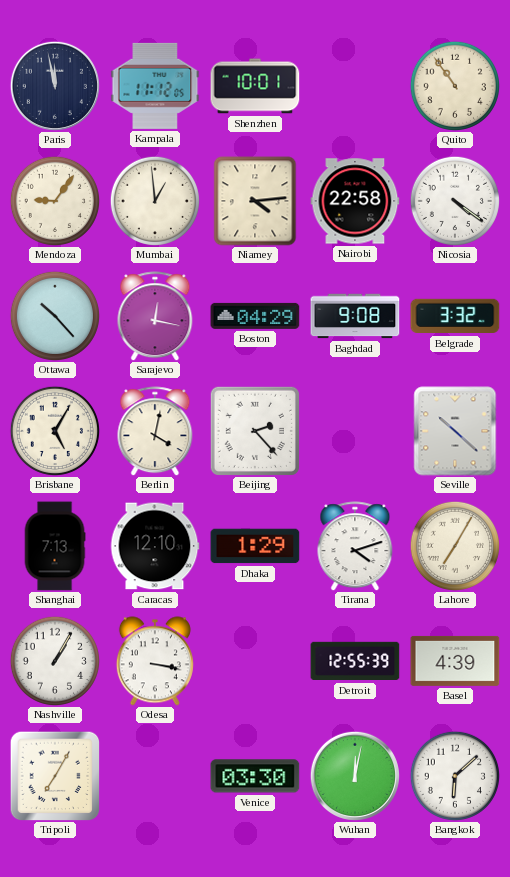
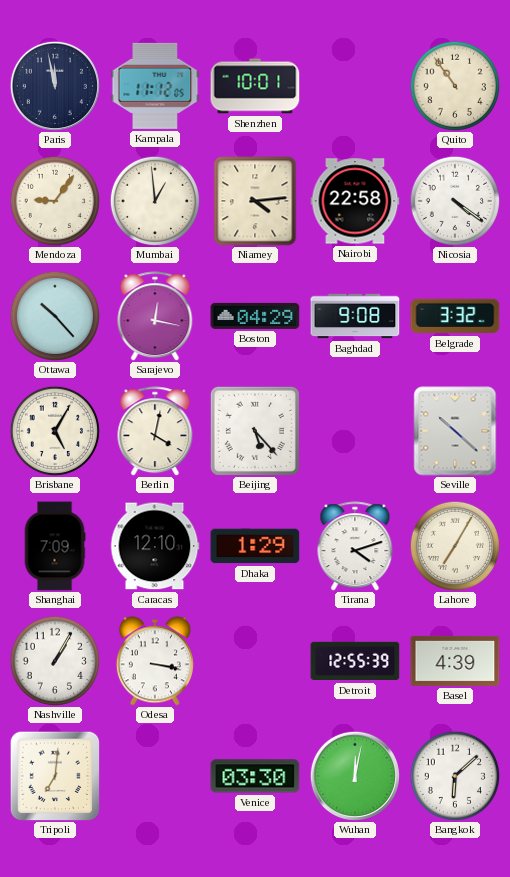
Beijing: 2:23 -> 5:23 (255, 431)
Shanghai: 7:13 -> 7:09 (55, 546)
Tripoli: 7:05 -> 7:01 (55, 776)
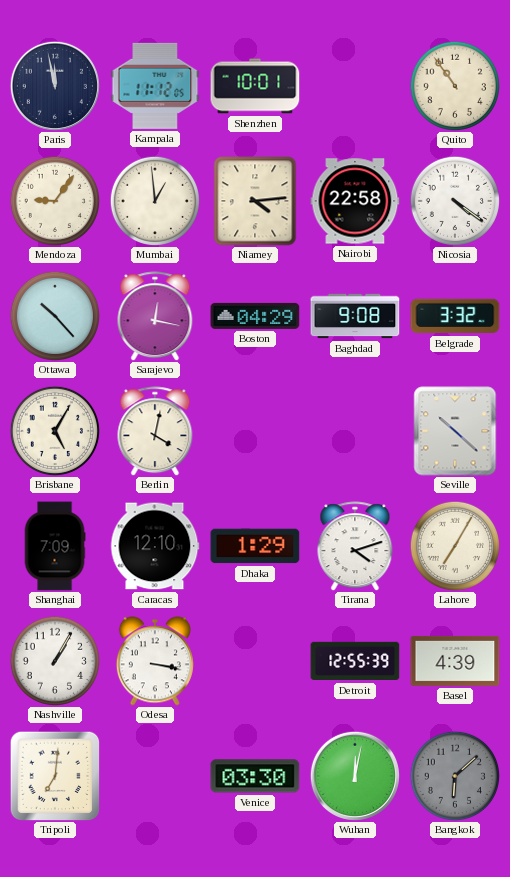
Beijing: 5:23 -> none (255, 431)
Bangkok dial: white -> grey (454, 775)
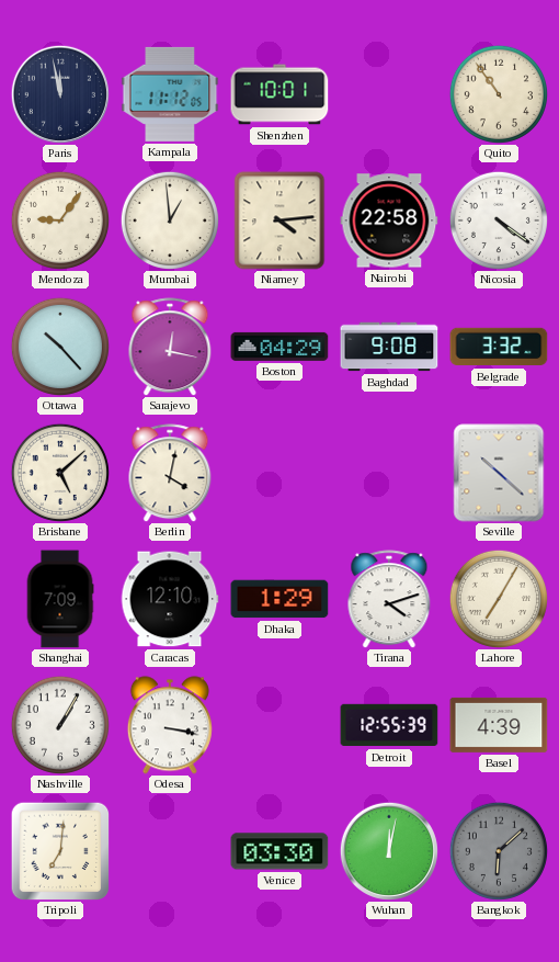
Brisbane: 5:05 -> 5:08 (59, 472)
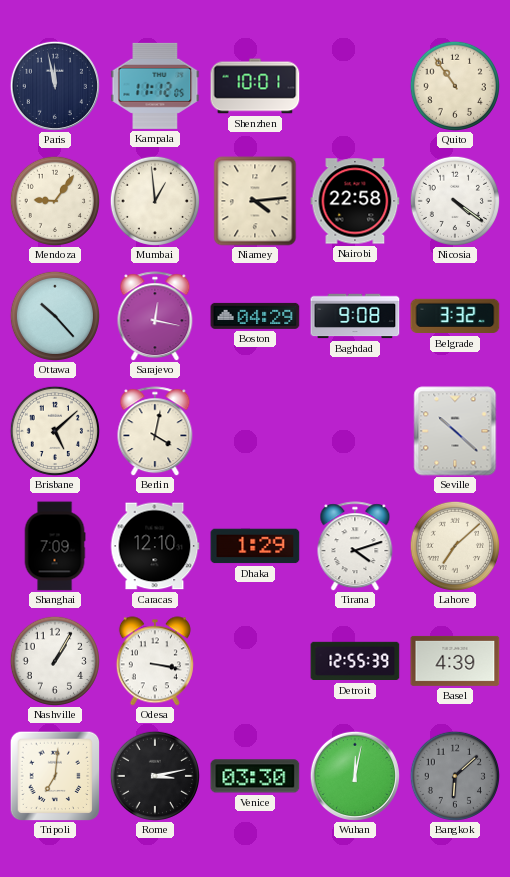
Lahore: 7:05 -> 7:08 (454, 545)
Rome: none -> 3:13 (154, 775)
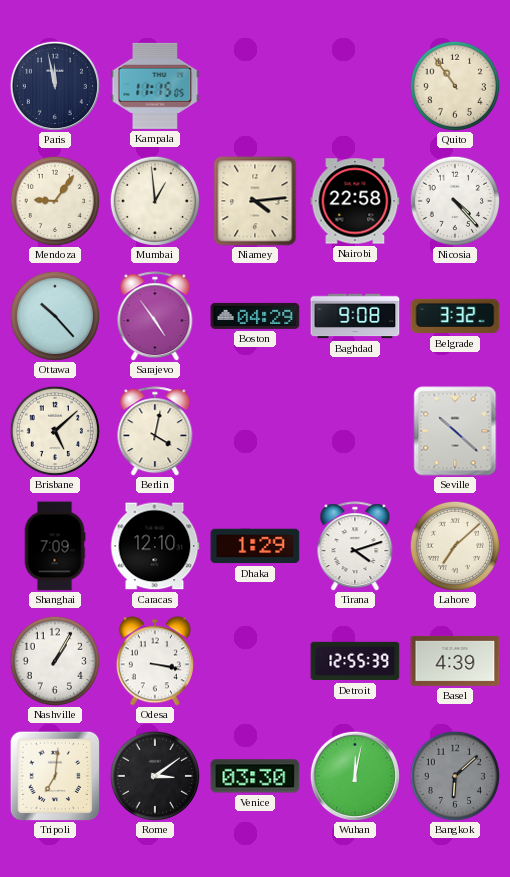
Kampala: 11:12 -> 11:15 (155, 86)
Shenzhen: 10:01 -> none (255, 86)
Nicosia: 4:21 -> 4:23 (454, 200)
Sarajevo: 12:17 -> 4:54 (155, 316)
Rome: 3:13 -> 3:09 (154, 775)
